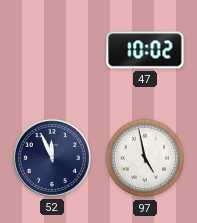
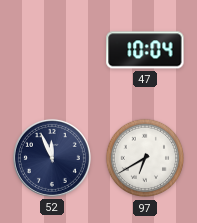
47: 10:02 -> 10:04 (145, 50)
97: 4:58 -> 6:40 (145, 158)
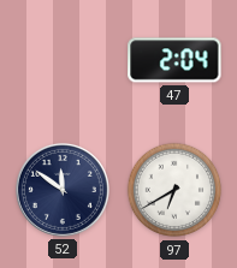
47: 10:04 -> 2:04 (174, 60)
52: 11:56 -> 11:51 (63, 190)
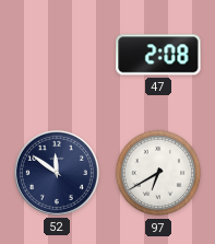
47: 2:04 -> 2:08 (158, 55)
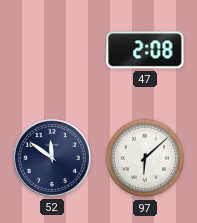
97: 6:40 -> 6:08 (145, 158)
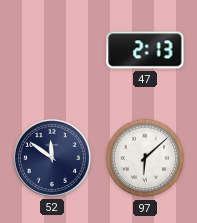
47: 2:08 -> 2:13 (145, 50)
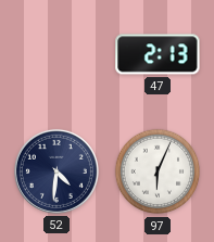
52: 11:51 -> 4:31 (56, 171)
97: 6:08 -> 6:04 (158, 171)
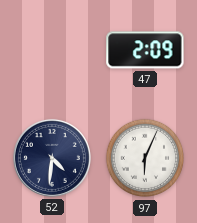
47: 2:13 -> 2:09 (145, 50)
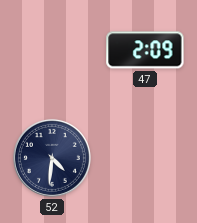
97: 6:04 -> none (145, 158)
